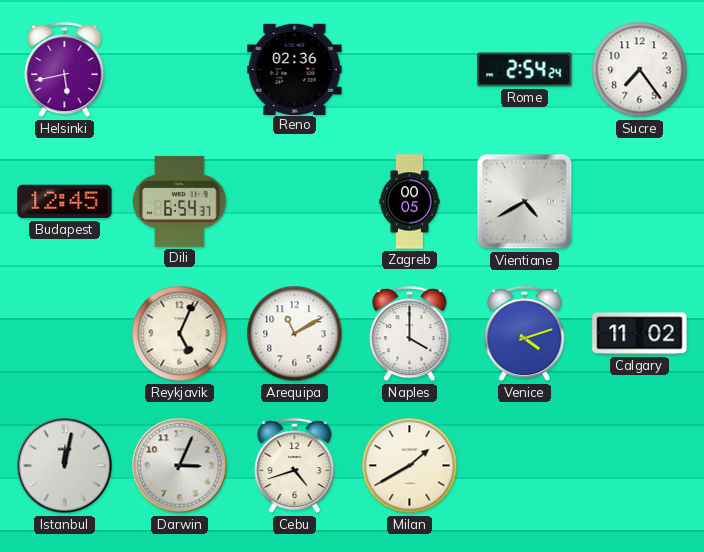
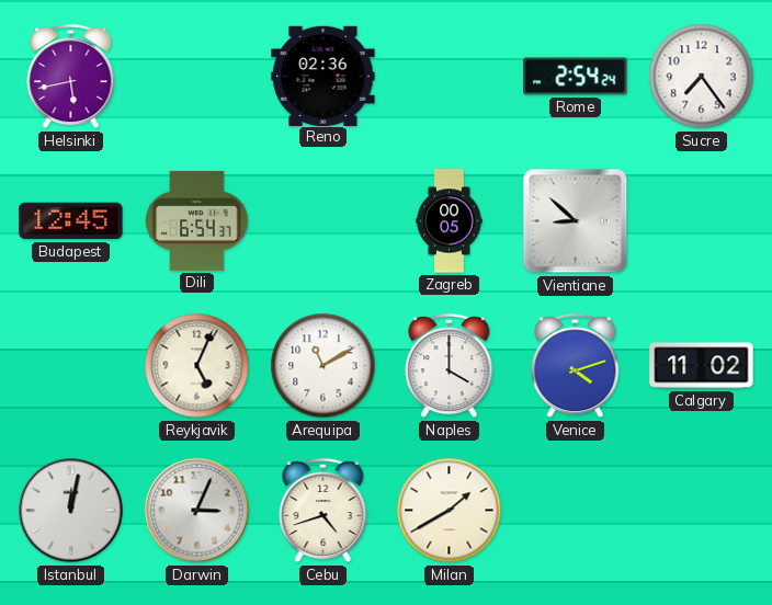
Vientiane: 4:40 -> 8:52 (576, 221)
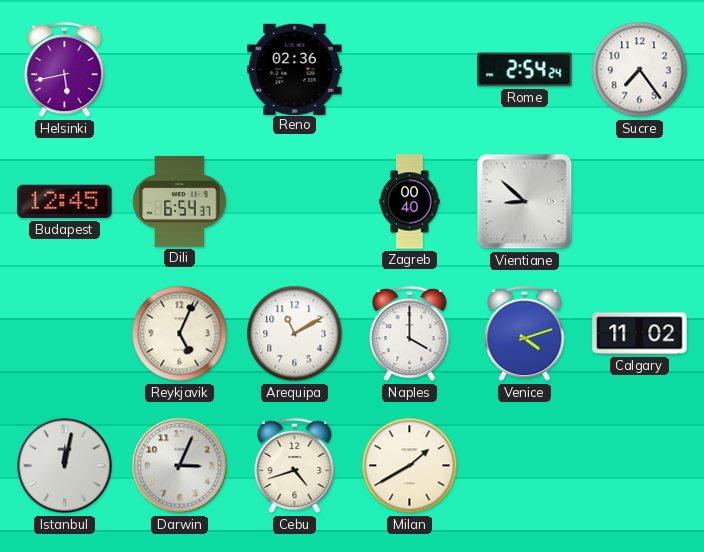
Zagreb: 00:05 -> 00:40 (410, 202)
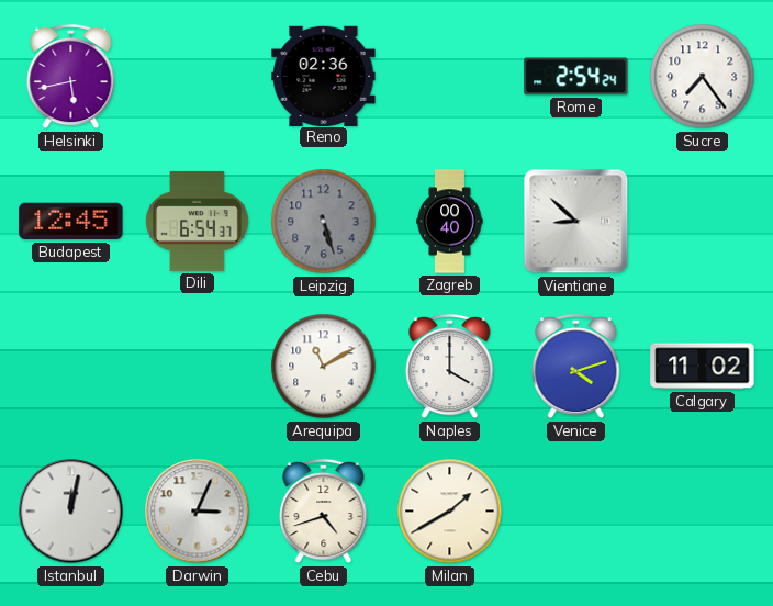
Leipzig: none -> 5:27 (324, 222)
Reykjavik: 5:04 -> none (180, 334)
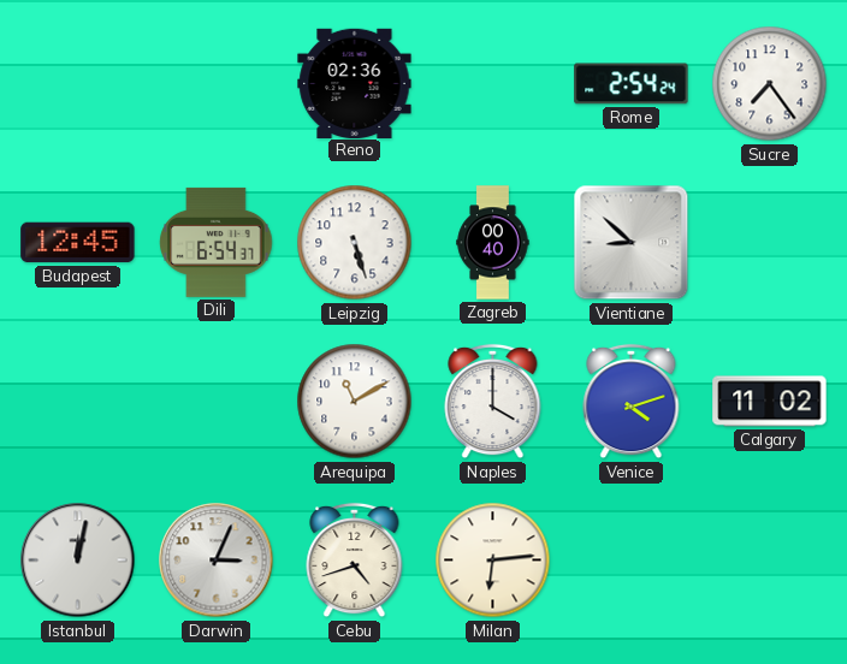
Helsinki: 5:43 -> none (71, 77)
Leipzig dial: grey -> white (355, 243)
Milan: 1:40 -> 6:14 (493, 561)
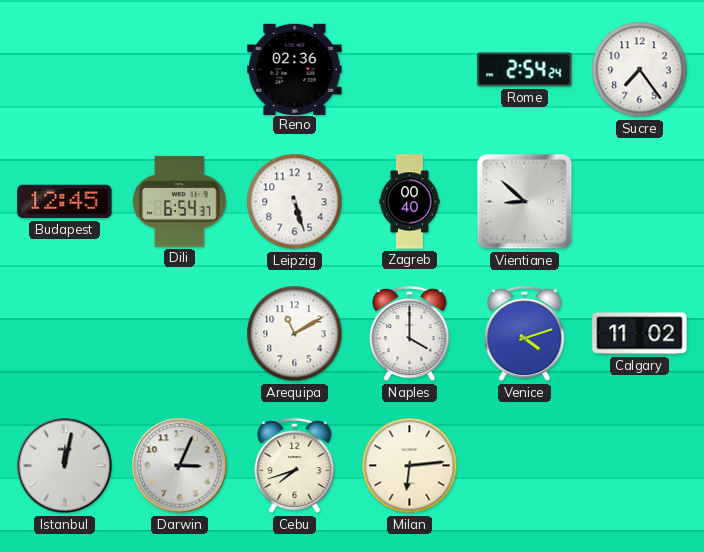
Cebu: 4:42 -> 7:42 (295, 466)
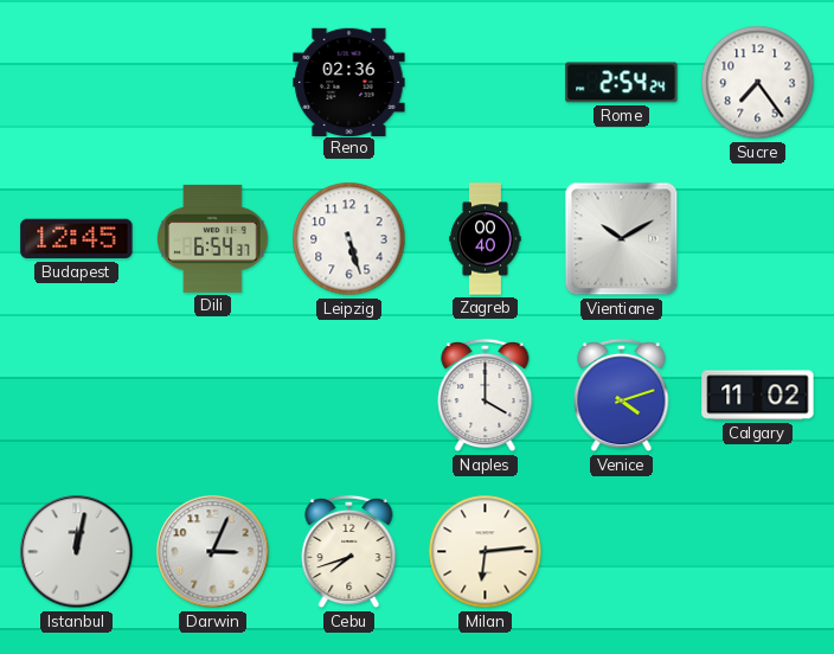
Vientiane: 8:52 -> 10:10 (622, 239)
Arequipa: 11:10 -> none (295, 334)
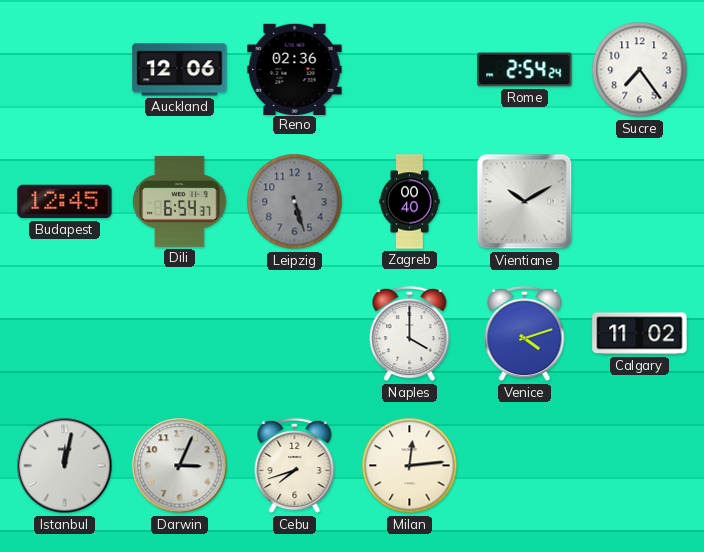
Auckland: none -> 12:06 (180, 70)
Leipzig dial: white -> grey (295, 202)
Milan: 6:14 -> 12:14 (410, 466)
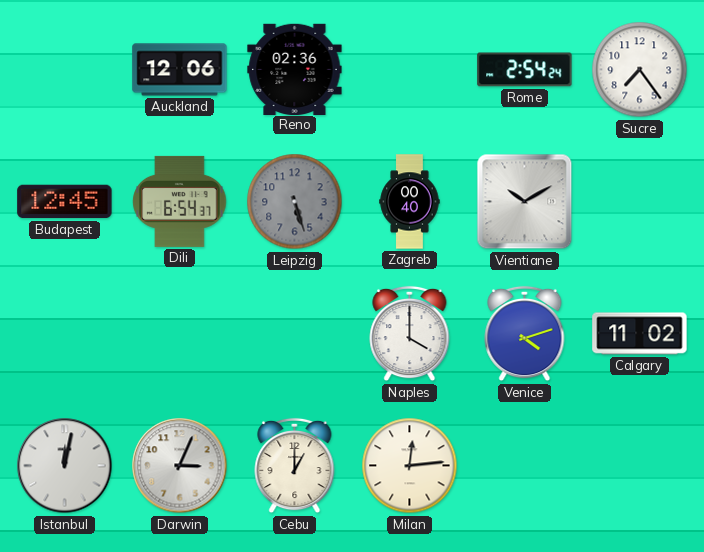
Cebu: 7:42 -> 1:00 (295, 466)
